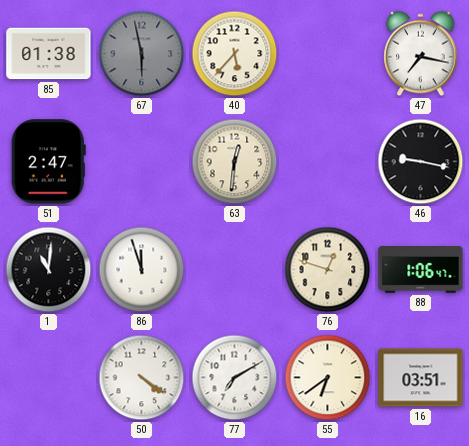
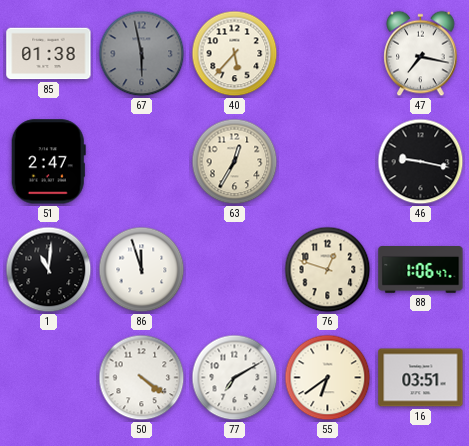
63: 12:31 -> 12:35 (235, 162)
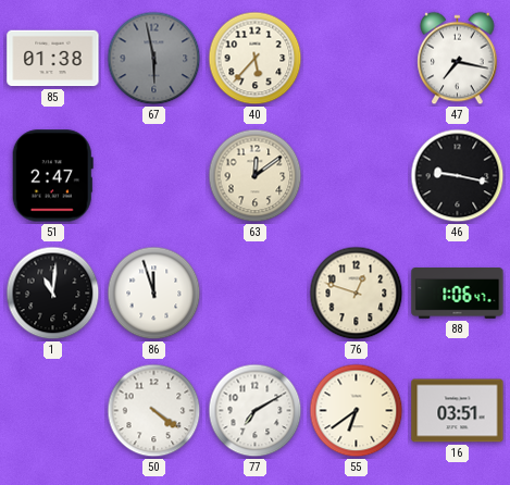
63: 12:35 -> 12:09 (256, 176)
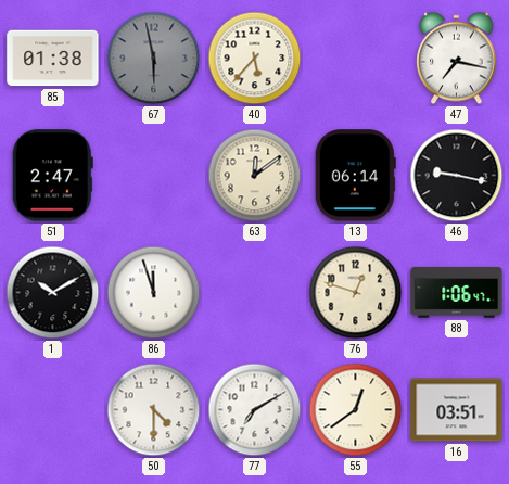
13: none -> 06:14 (355, 176)
1: 11:01 -> 10:10 (53, 293)
50: 4:21 -> 4:30 (154, 410)
55: 6:39 -> 12:39 (356, 410)
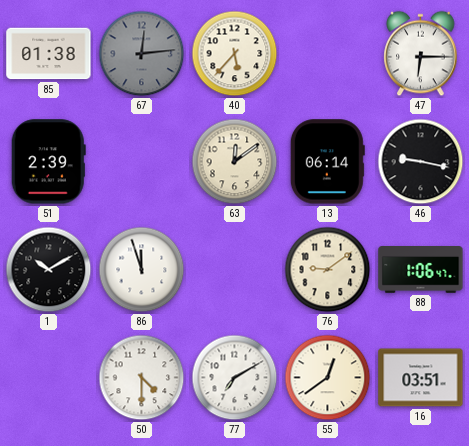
67: 5:58 -> 12:14 (142, 54)
47: 7:17 -> 6:15 (421, 54)
51: 2:47 -> 2:39 (48, 162)
76: 12:48 -> 9:09 (328, 270)
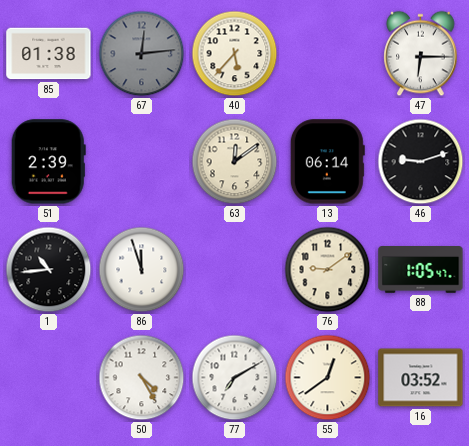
46: 9:17 -> 9:12 (421, 162)
1: 10:10 -> 10:44 (49, 270)
88: 1:06 -> 1:05 (421, 270)
50: 4:30 -> 4:25 (142, 378)
16: 03:51 -> 03:52 (421, 378)
